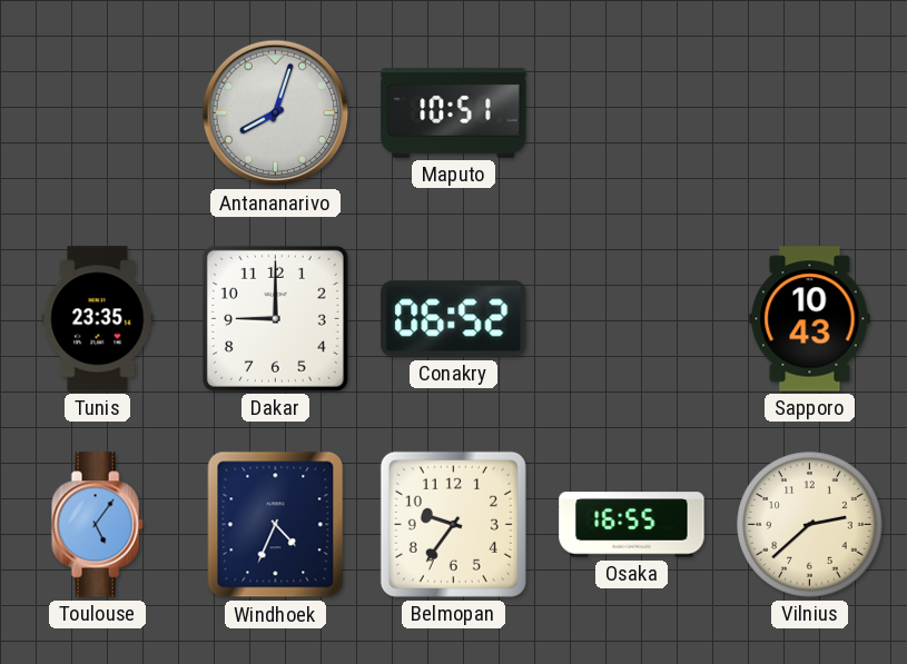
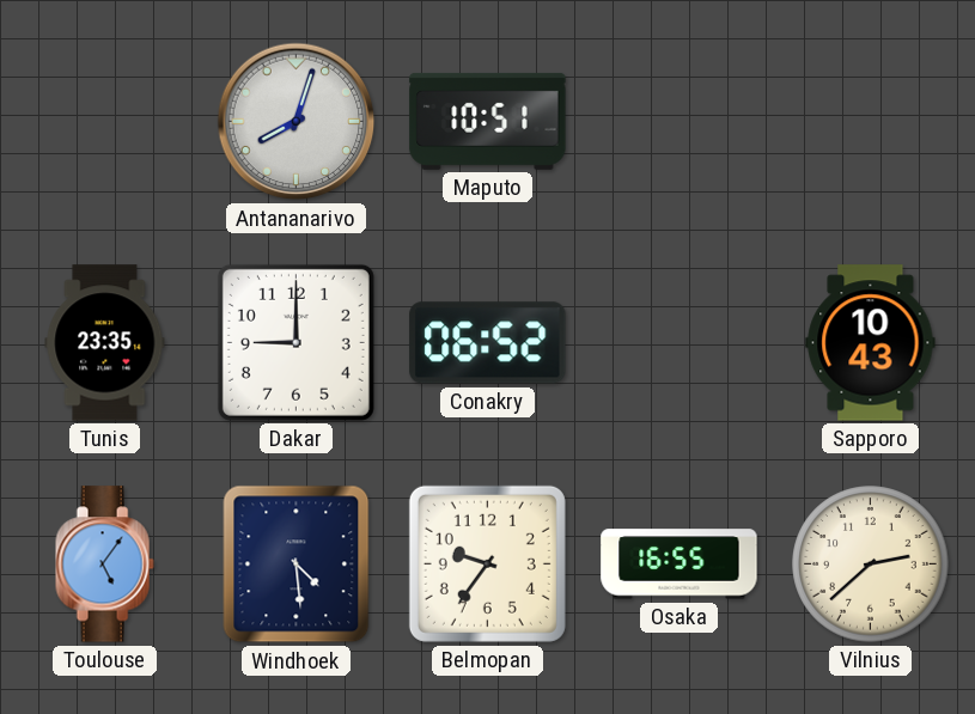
Windhoek: 4:34 -> 4:29 (297, 565)
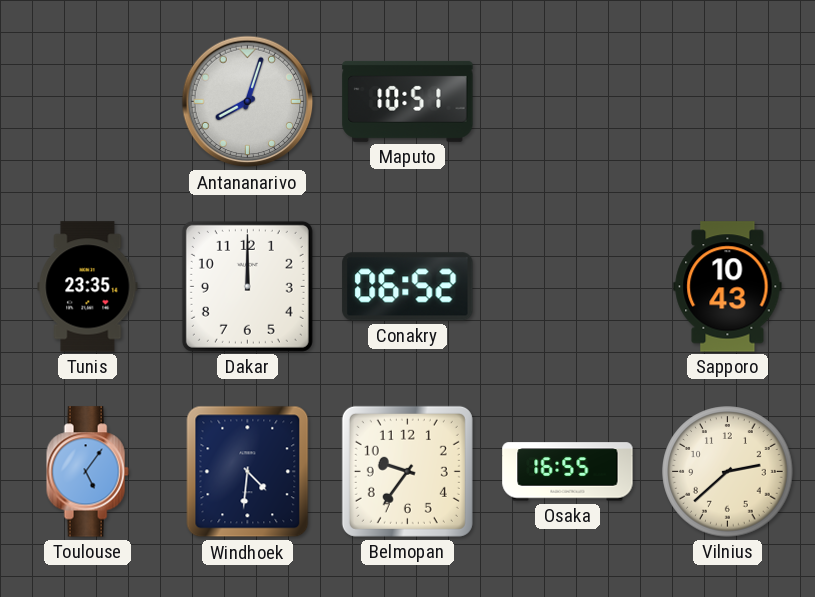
Dakar: 9:00 -> 12:00 (247, 286)
Windhoek: 4:29 -> 4:31 (248, 472)
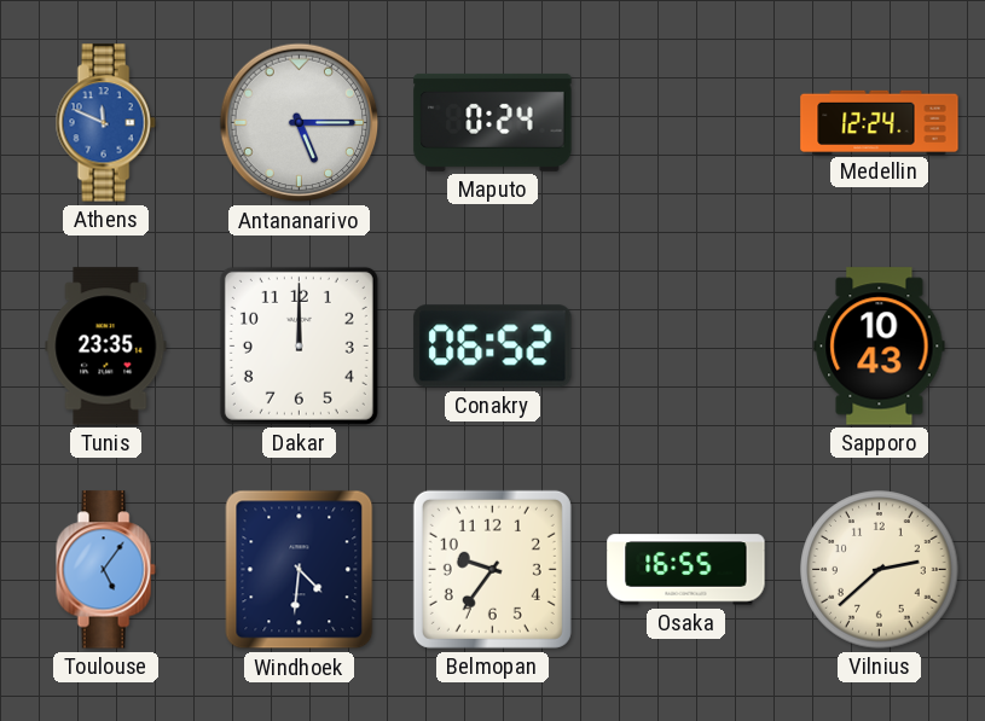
Athens: none -> 11:49 (105, 123)
Antananarivo: 8:03 -> 5:15 (300, 123)
Maputo: 10:51 -> 0:24 (493, 122)
Medellin: none -> 12:24 (880, 122)
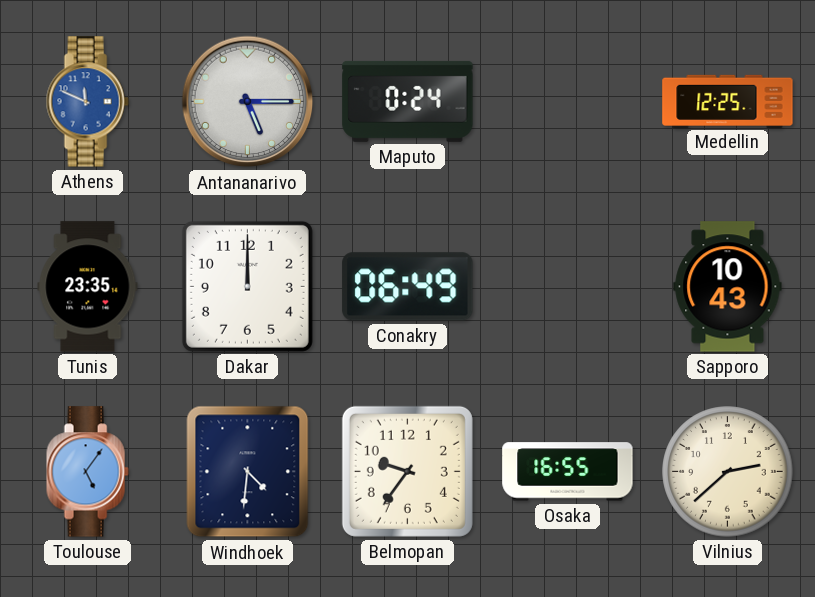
Medellin: 12:24 -> 12:25 (728, 101)
Conakry: 06:52 -> 06:49 (408, 287)
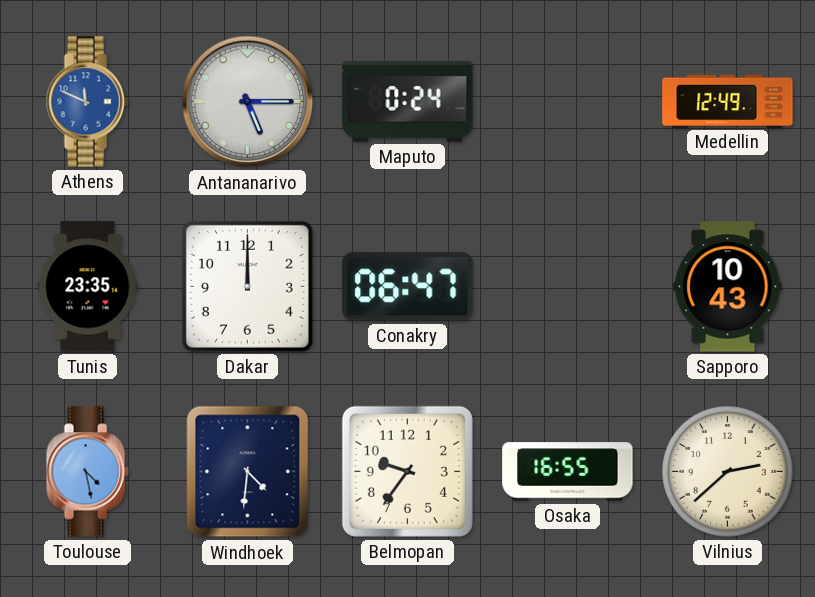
Medellin: 12:25 -> 12:49 (728, 101)
Conakry: 06:49 -> 06:47 (408, 287)
Toulouse: 5:06 -> 4:28 (87, 472)
